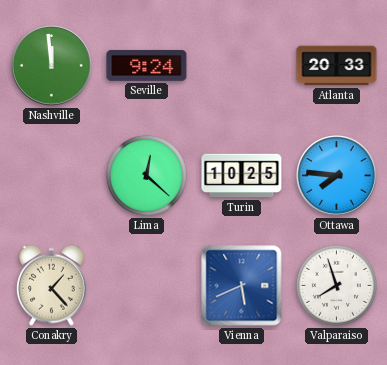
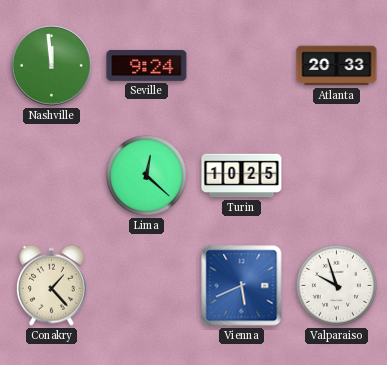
Ottawa: 7:46 -> none (337, 176)
Valparaiso: 7:57 -> 9:57 (336, 285)
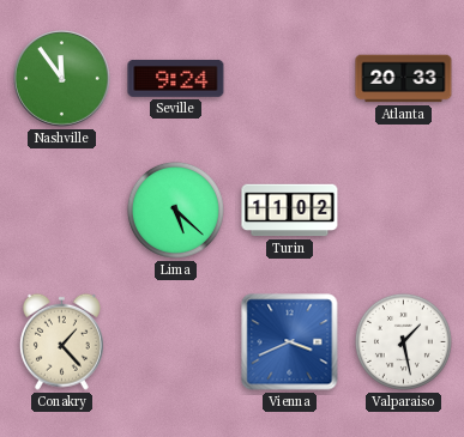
Nashville: 11:59 -> 11:54 (62, 79)
Lima: 12:22 -> 5:22 (175, 210)
Turin: 10:25 -> 11:02 (290, 211)
Vienna: 5:41 -> 3:41 (290, 342)
Valparaiso: 9:57 -> 1:28 (403, 341)
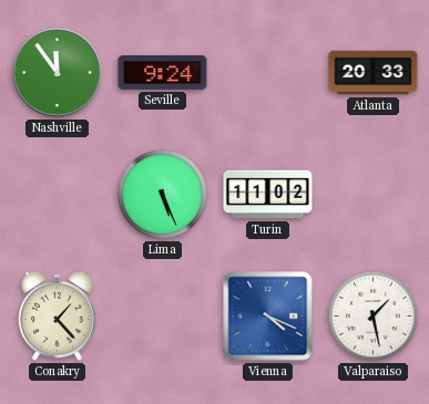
Lima: 5:22 -> 5:26 (162, 194)
Vienna: 3:41 -> 4:19 (268, 317)
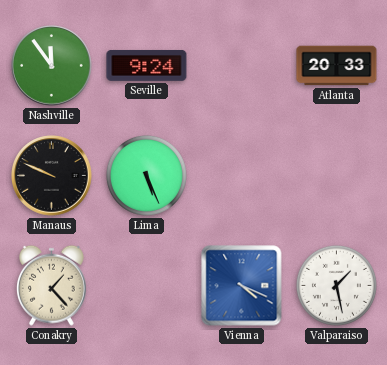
Manaus: none -> 9:49 (52, 176)
Turin: 11:02 -> none (268, 195)
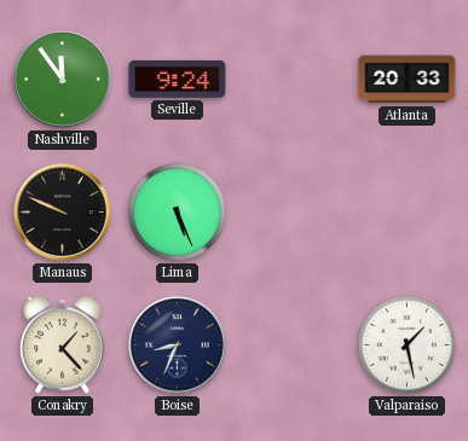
Boise: none -> 8:34 (178, 346)
Vienna: 4:19 -> none (242, 286)
